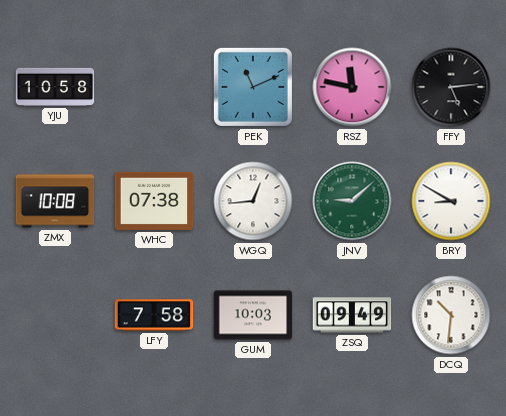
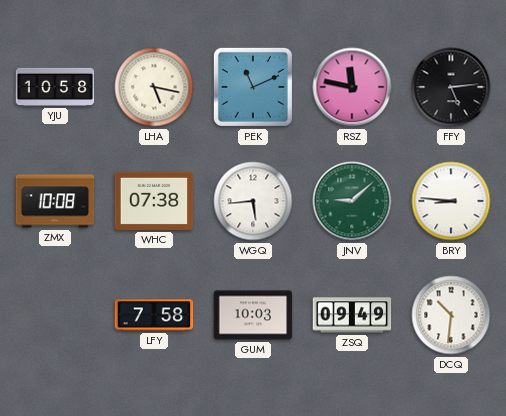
LHA: none -> 5:17 (154, 87)
WGQ: 12:44 -> 5:44 (253, 201)
BRY: 8:50 -> 8:46 (451, 201)
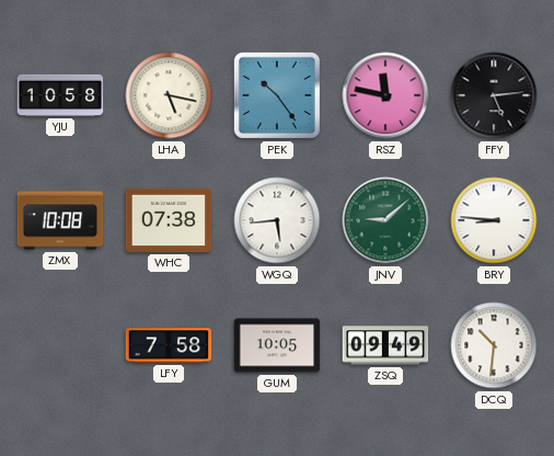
PEK: 11:11 -> 10:24 (277, 95)
GUM: 10:03 -> 10:05 (277, 345)
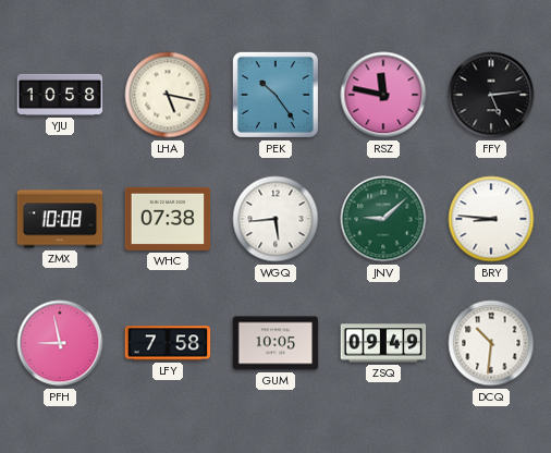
PFH: none -> 8:58 (60, 343)
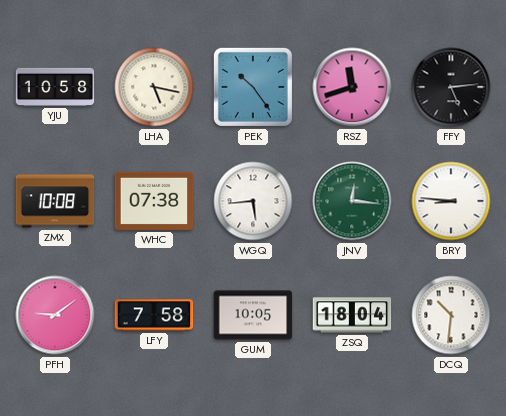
RSZ: 11:47 -> 11:42 (352, 87)
JNV: 9:08 -> 12:16 (352, 201)
PFH: 8:58 -> 9:09 (55, 315)
ZSQ: 09:49 -> 18:04 (352, 315)
